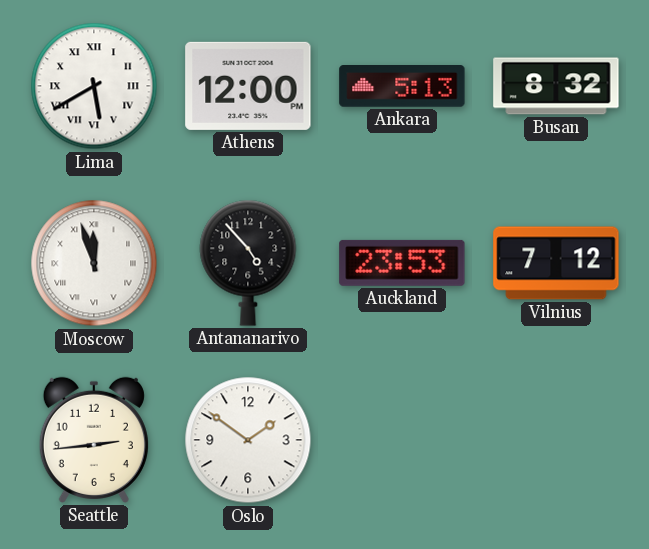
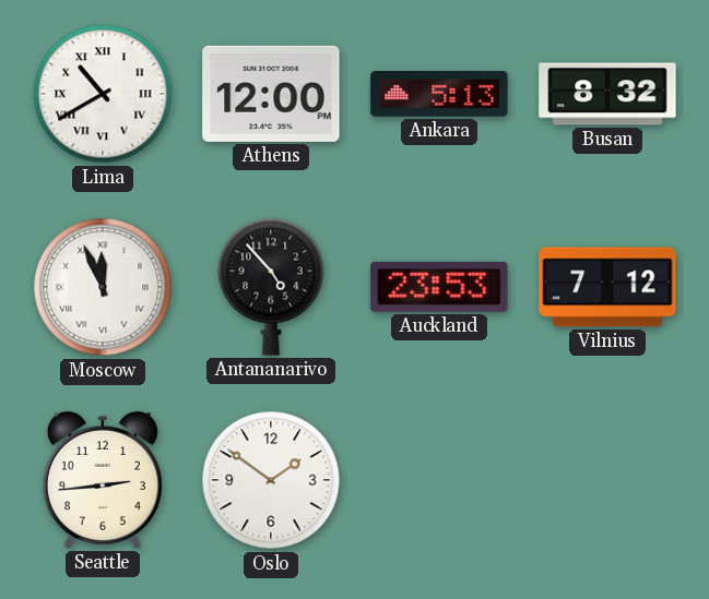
Lima: 5:40 -> 10:40 (103, 94)
Moscow: 11:57 -> 11:56 (103, 287)
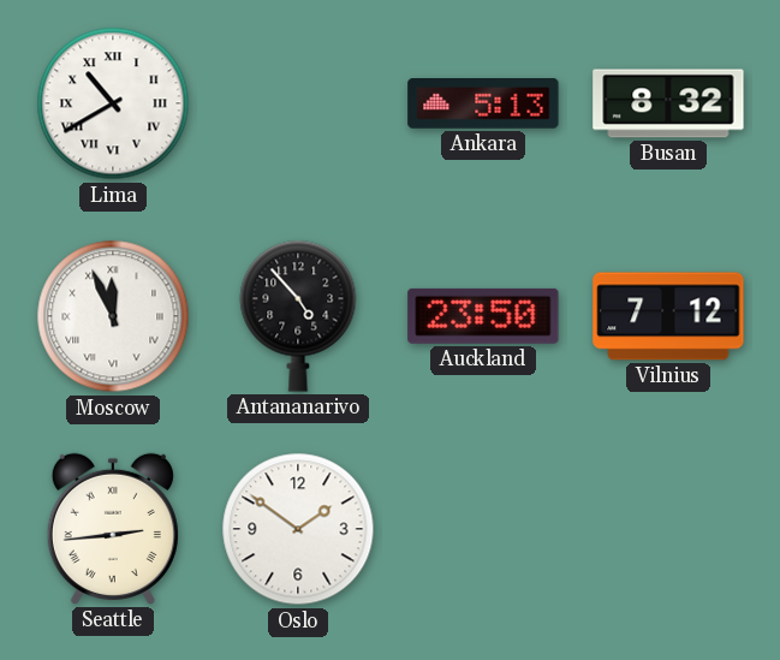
Athens: 12:00 -> none (271, 94)
Auckland: 23:53 -> 23:50 (483, 316)
Seattle numerals: Arabic -> Roman (113, 529)
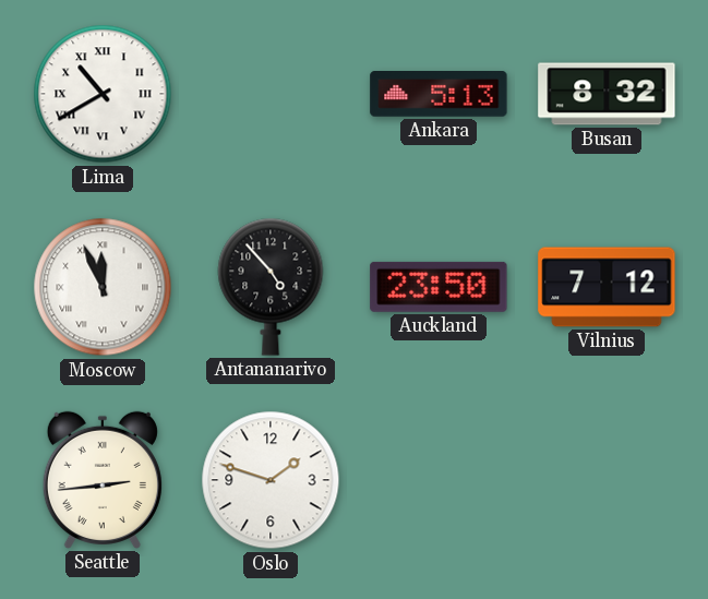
Oslo: 1:51 -> 1:48 (271, 480)
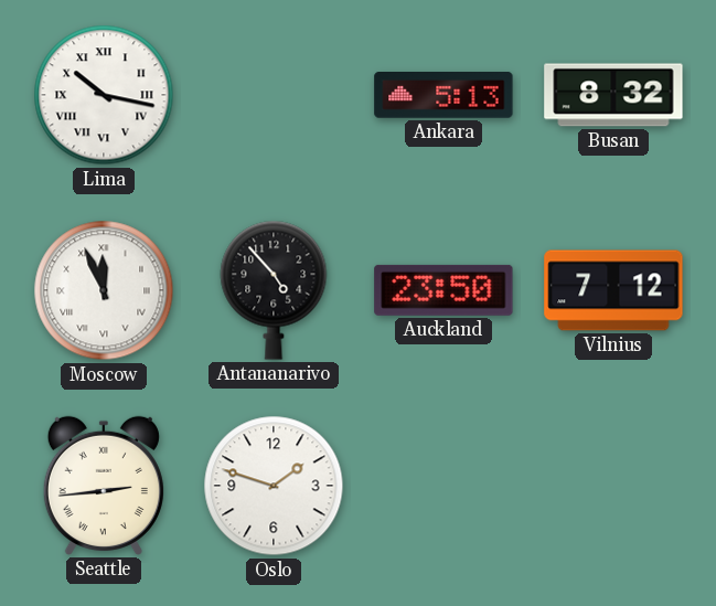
Lima: 10:40 -> 10:17 (104, 95)
